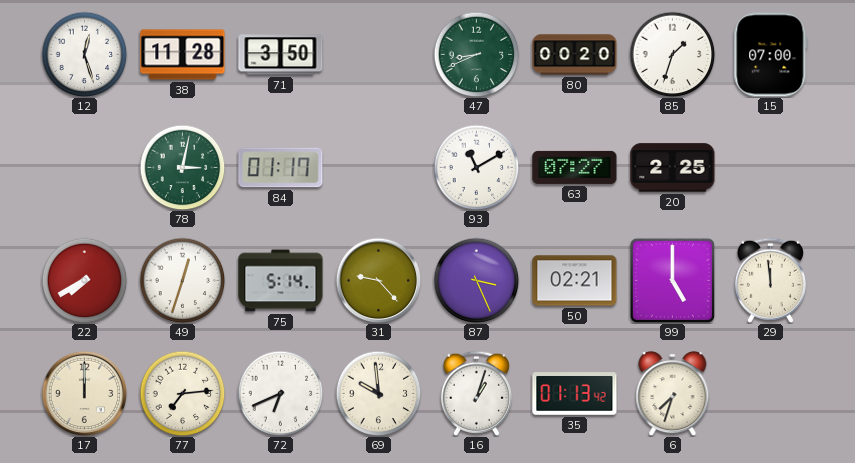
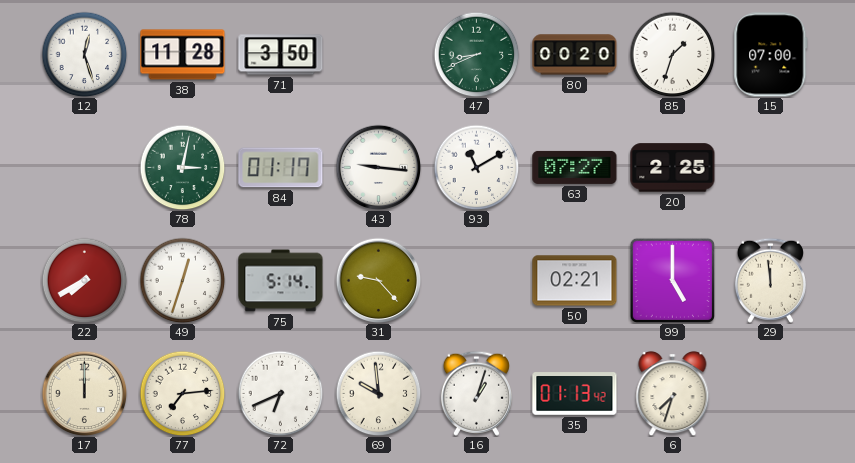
43: none -> 9:16 (378, 167)
87: 3:26 -> none (476, 280)
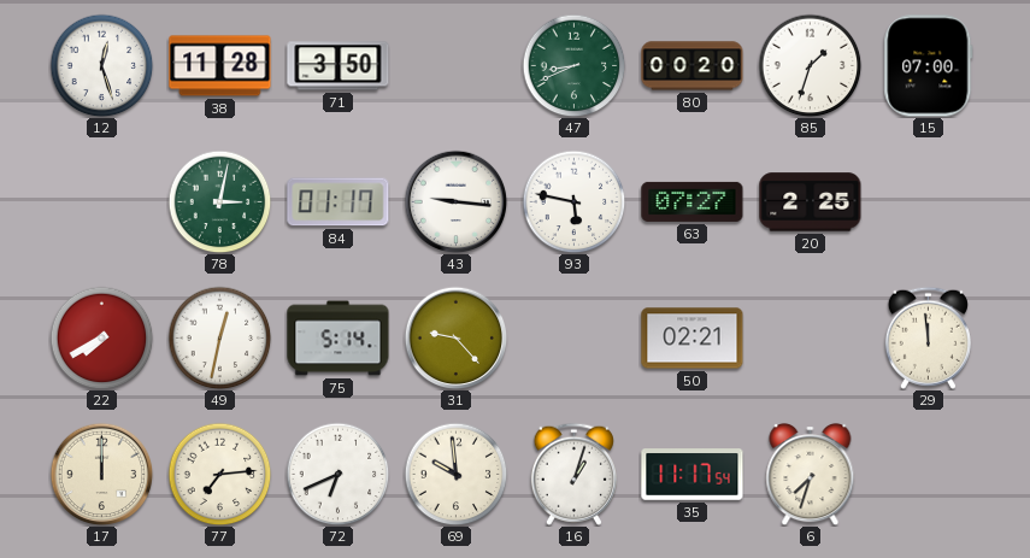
93: 11:10 -> 5:47 (573, 201)
49: 12:33 -> 12:32 (219, 337)
99: 5:00 -> none (672, 280)
35: 01:13 -> 11:17 (693, 475)
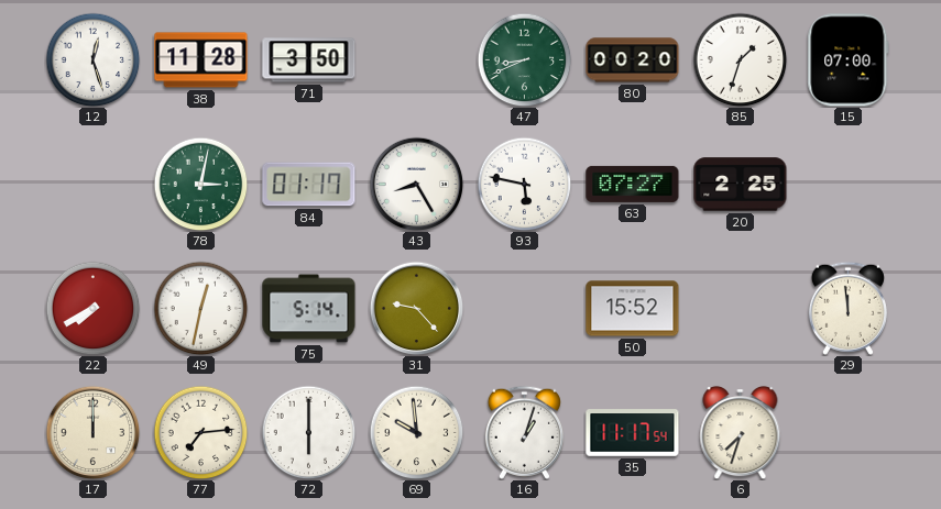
43: 9:16 -> 8:25 (416, 184)
50: 02:21 -> 15:52 (633, 309)
72: 6:41 -> 6:00 (308, 432)
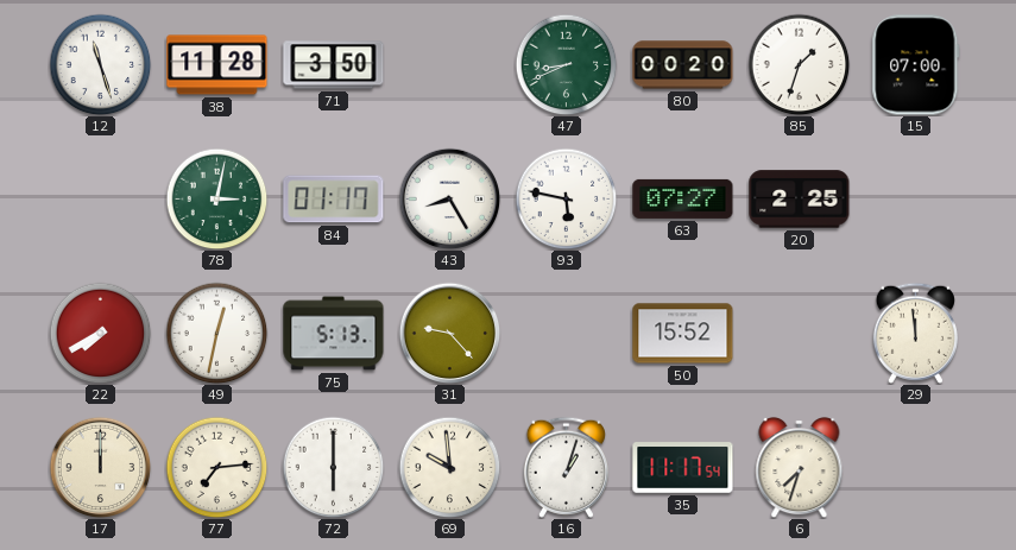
12: 12:27 -> 11:27 (100, 64)
75: 5:14 -> 5:13 (334, 334)
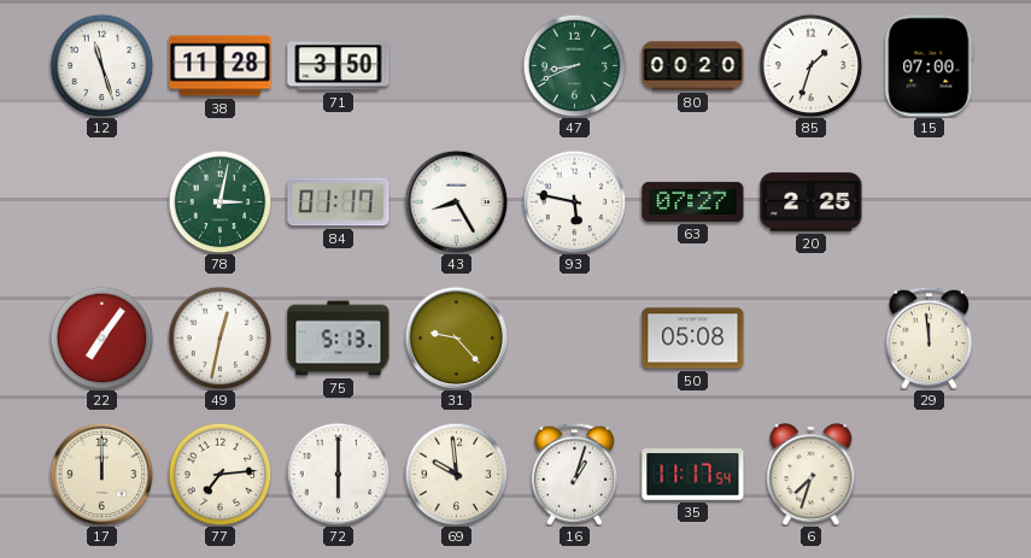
22: 7:40 -> 7:06 (101, 337)
50: 15:52 -> 05:08 (693, 339)
